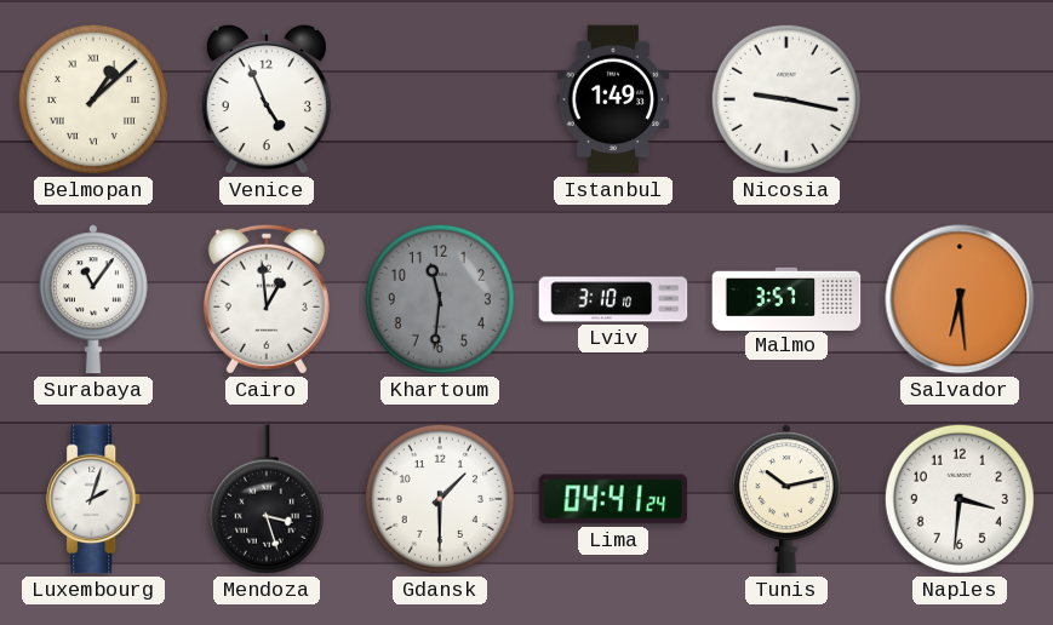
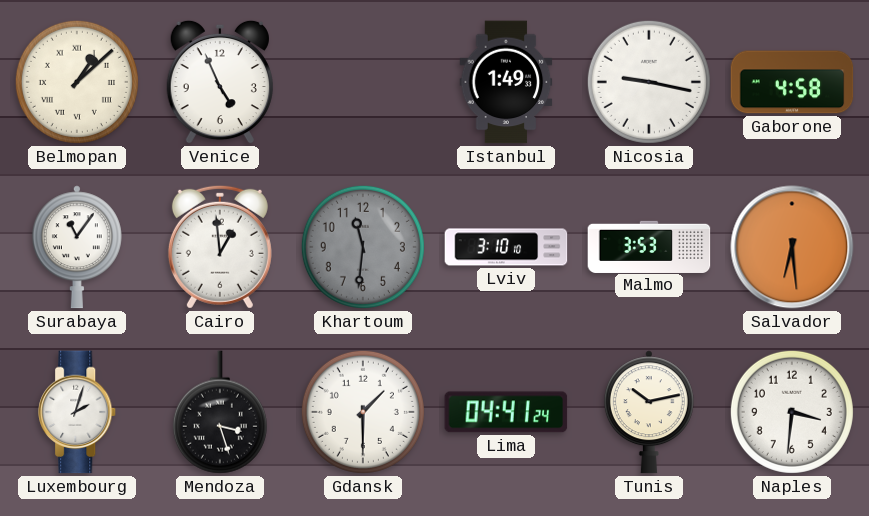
Gaborone: none -> 4:58 (792, 82)
Malmo: 3:57 -> 3:53 (649, 246)
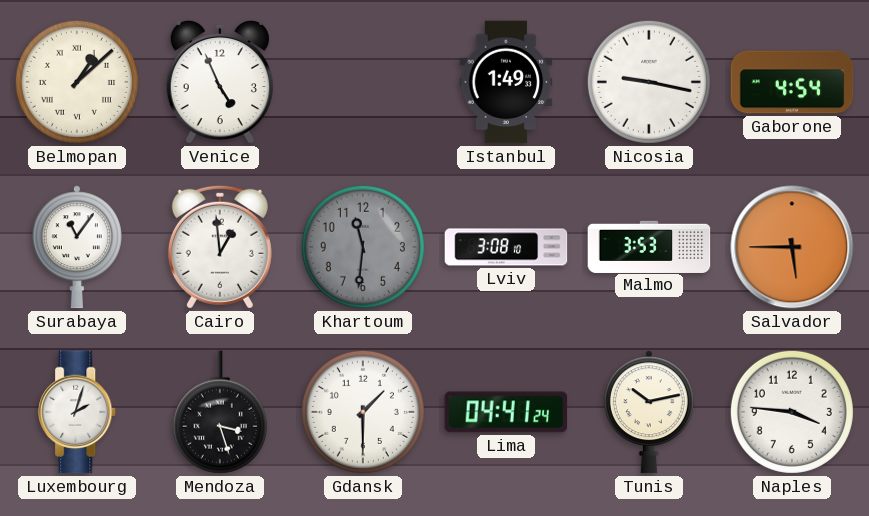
Gaborone: 4:58 -> 4:54 (792, 82)
Lviv: 3:10 -> 3:08 (506, 247)
Salvador: 6:29 -> 5:45 (792, 247)
Naples: 3:31 -> 3:46 (792, 412)
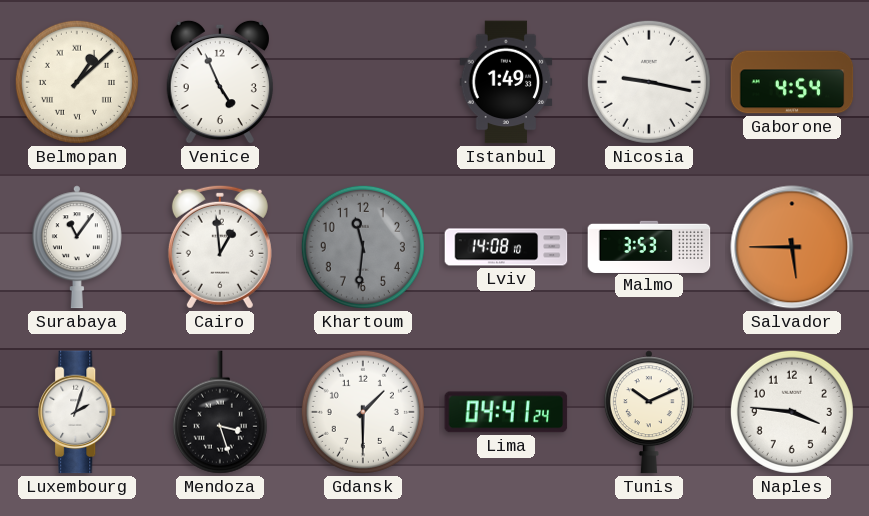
Lviv: 3:08 -> 14:08 (506, 247)
Tunis: 10:13 -> 10:11 (649, 412)
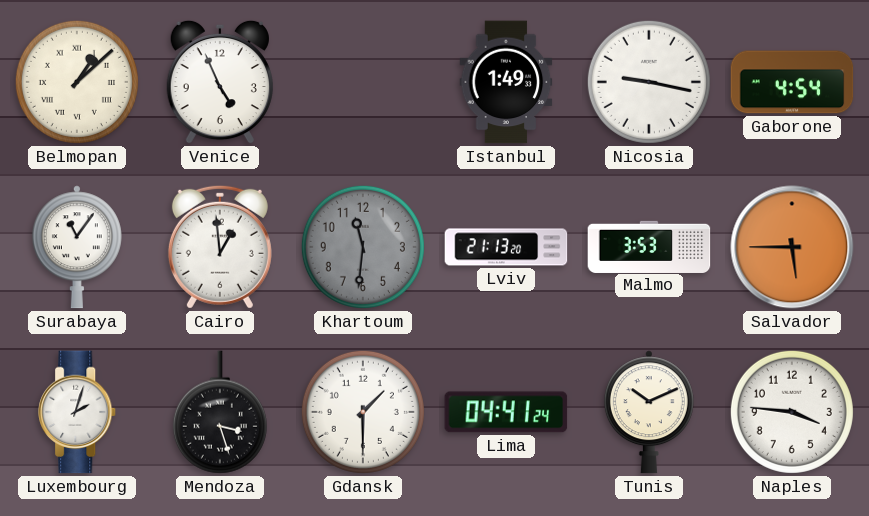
Lviv: 14:08 -> 21:13 (506, 247)
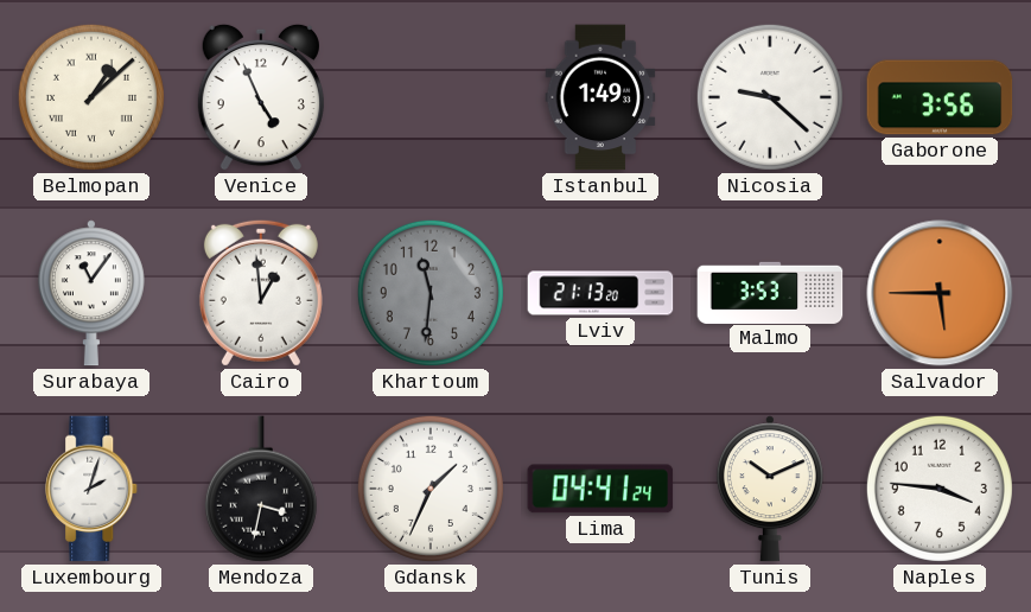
Nicosia: 9:17 -> 9:22 (770, 97)
Gaborone: 4:54 -> 3:56 (940, 97)
Mendoza: 3:27 -> 3:32 (261, 489)
Gdansk: 1:30 -> 1:34 (431, 489)
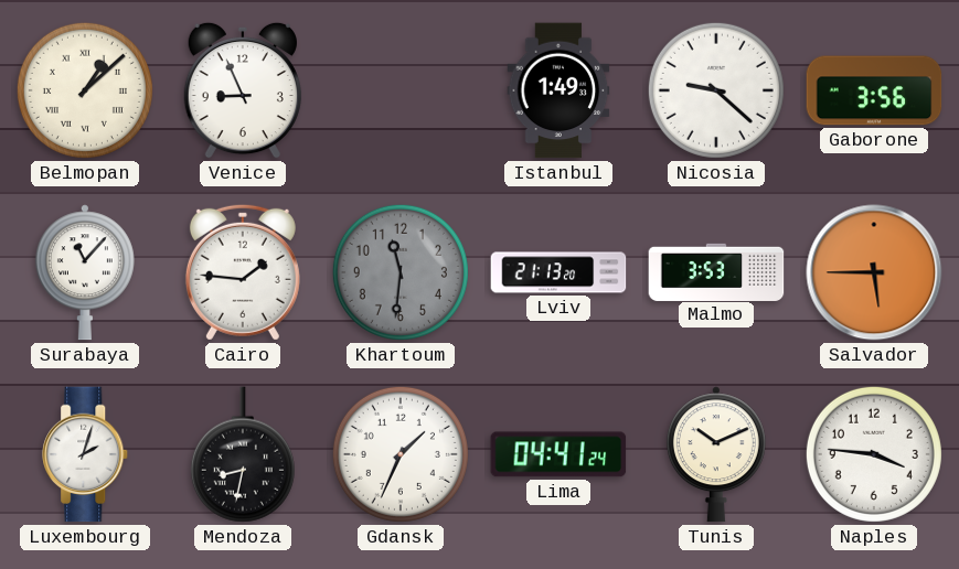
Venice: 4:56 -> 8:56 (243, 90)
Surabaya: 11:06 -> 11:07 (85, 272)
Cairo: 12:59 -> 1:46 (243, 272)
Mendoza: 3:32 -> 8:32 (243, 454)
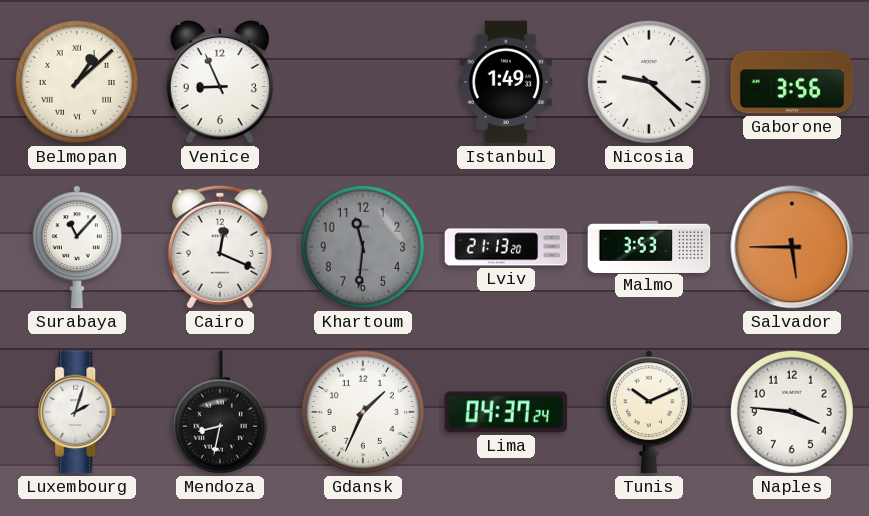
Cairo: 1:46 -> 12:19 (220, 247)
Lima: 04:41 -> 04:37 (506, 412)
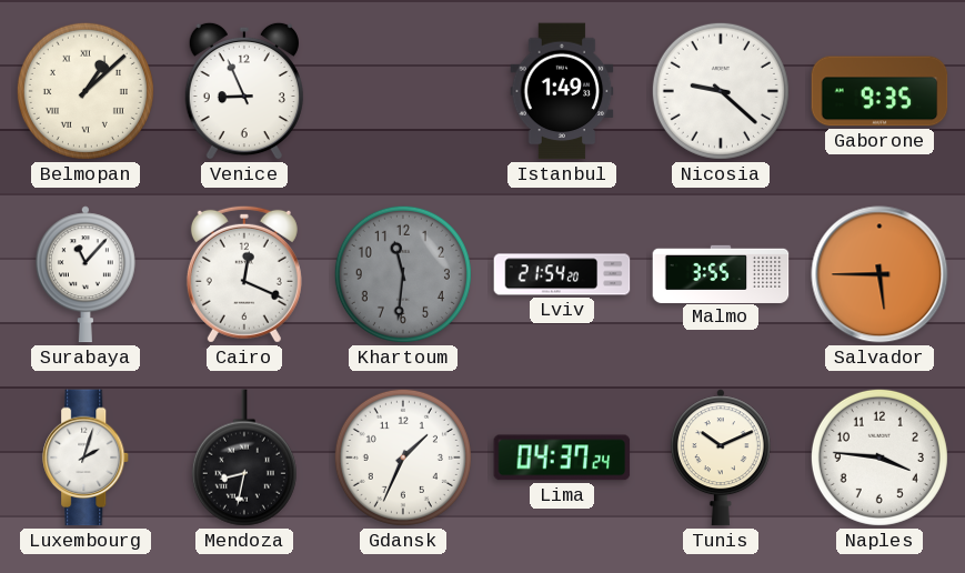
Gaborone: 3:56 -> 9:35 (879, 91)
Lviv: 21:13 -> 21:54 (562, 274)
Malmo: 3:53 -> 3:55 (721, 273)
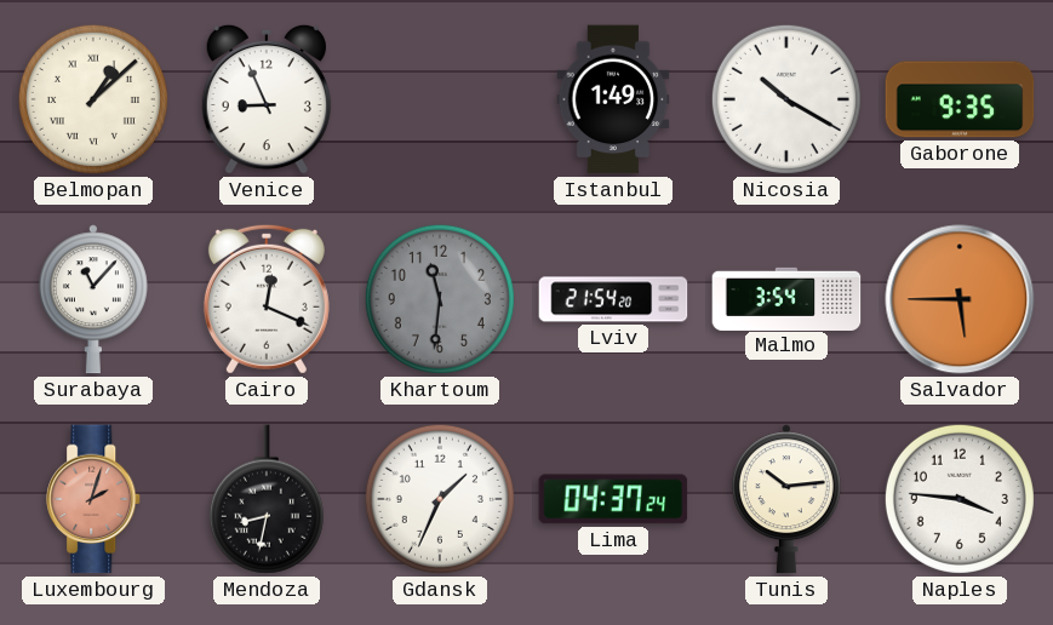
Nicosia: 9:22 -> 10:20 (786, 99)
Malmo: 3:55 -> 3:54 (786, 298)
Luxembourg dial: white -> salmon (95, 499)
Tunis: 10:11 -> 10:14 (786, 499)
